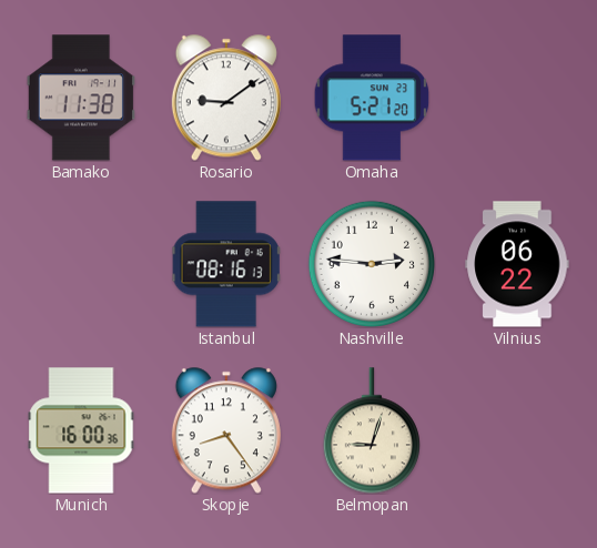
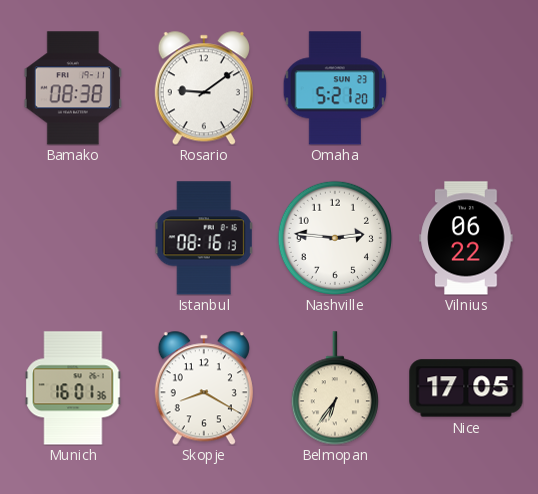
Bamako: 11:38 -> 08:38 (73, 88)
Munich: 16:00 -> 16:01 (73, 388)
Skopje: 8:24 -> 8:20 (204, 388)
Belmopan: 9:03 -> 6:36 (335, 388)
Nice: none -> 17:05 (466, 388)
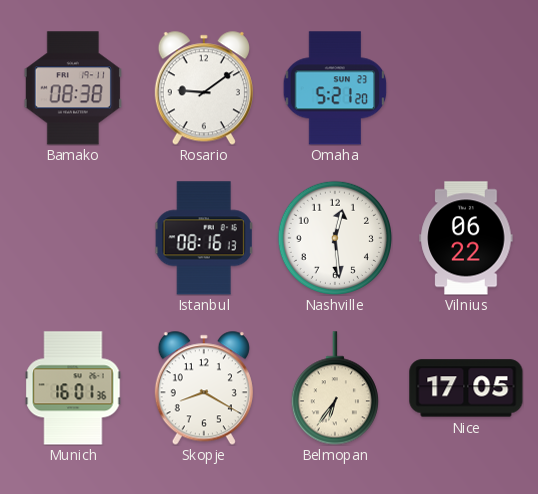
Nashville: 2:46 -> 12:29 (334, 237)
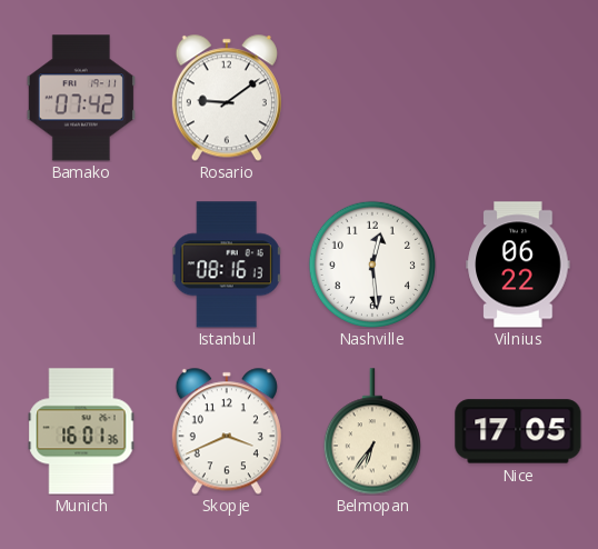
Bamako: 08:38 -> 07:42 (81, 98)
Omaha: 5:21 -> none (335, 88)
Skopje: 8:20 -> 3:41 (227, 431)
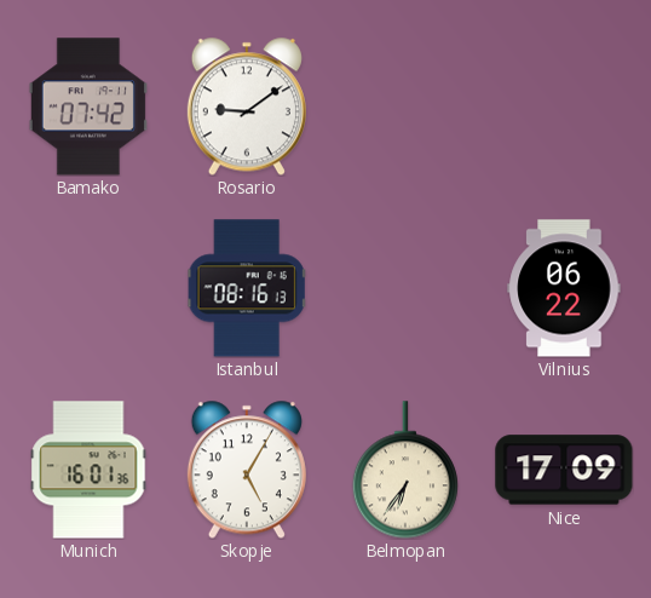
Nashville: 12:29 -> none (371, 263)
Skopje: 3:41 -> 5:05 (247, 470)
Nice: 17:05 -> 17:09 (564, 470)
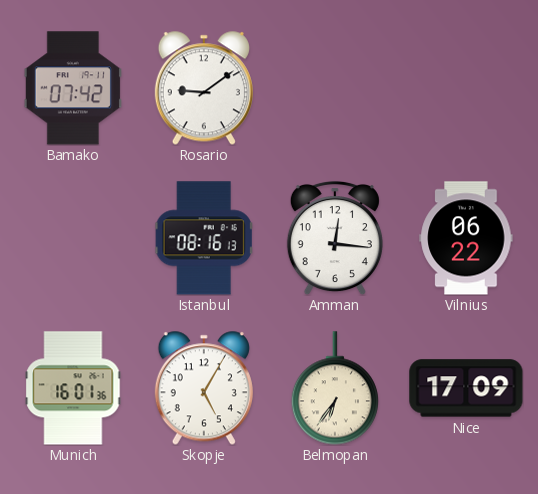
Amman: none -> 12:16 (335, 238)
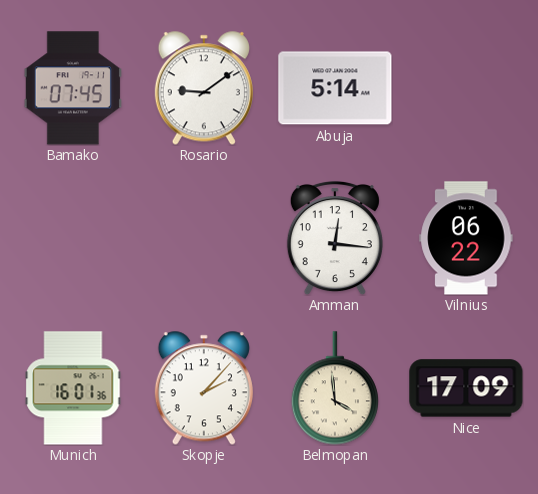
Bamako: 07:42 -> 07:45 (73, 88)
Abuja: none -> 5:14 (335, 88)
Istanbul: 08:16 -> none (204, 238)
Skopje: 5:05 -> 2:07 (204, 388)
Belmopan: 6:36 -> 3:59 (335, 388)
